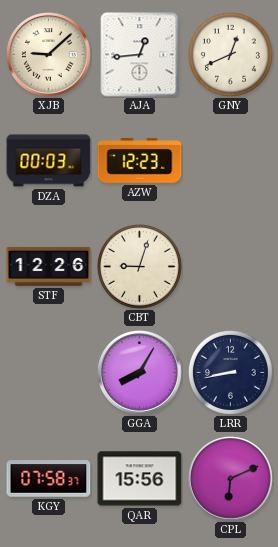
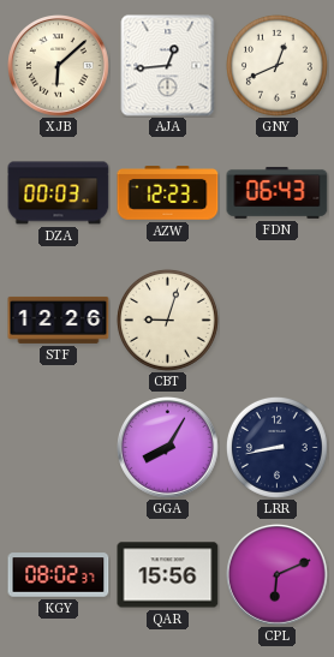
XJB: 9:08 -> 6:08 (59, 66)
FDN: none -> 06:43 (278, 192)
KGY: 07:58 -> 08:02 (59, 575)
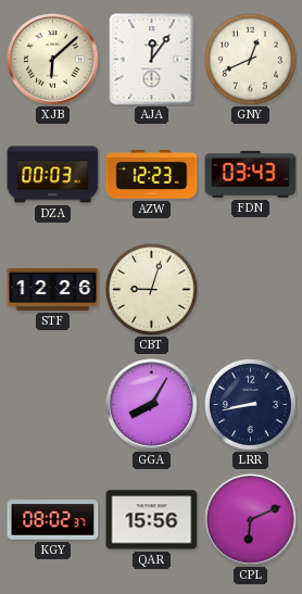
AJA: 12:44 -> 12:06 (152, 60)
FDN: 06:43 -> 03:43 (251, 174)
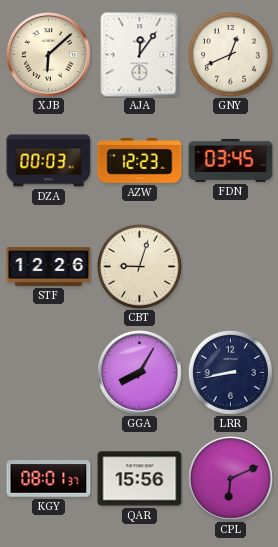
FDN: 03:43 -> 03:45 (231, 160)
KGY: 08:02 -> 08:01 (49, 479)
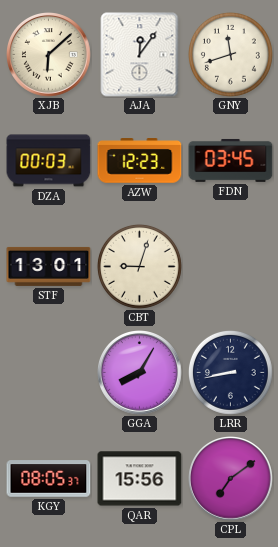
GNY: 12:41 -> 11:42 (230, 54)
STF: 12:26 -> 13:01 (49, 266)
KGY: 08:01 -> 08:05 (49, 479)
CPL: 6:11 -> 7:09 (231, 479)
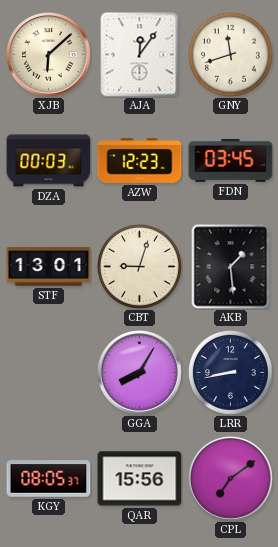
AKB: none -> 1:29 (231, 267)
